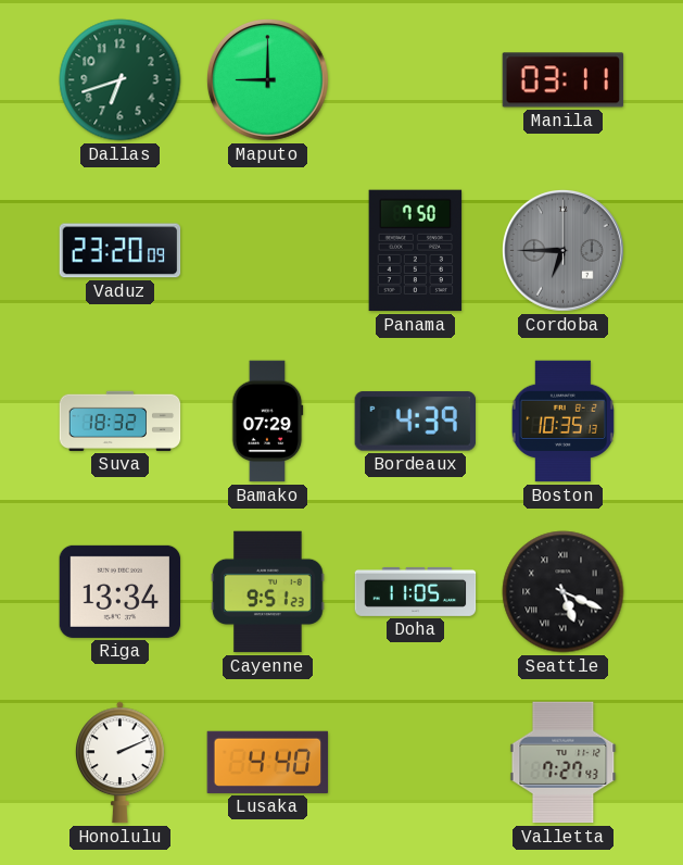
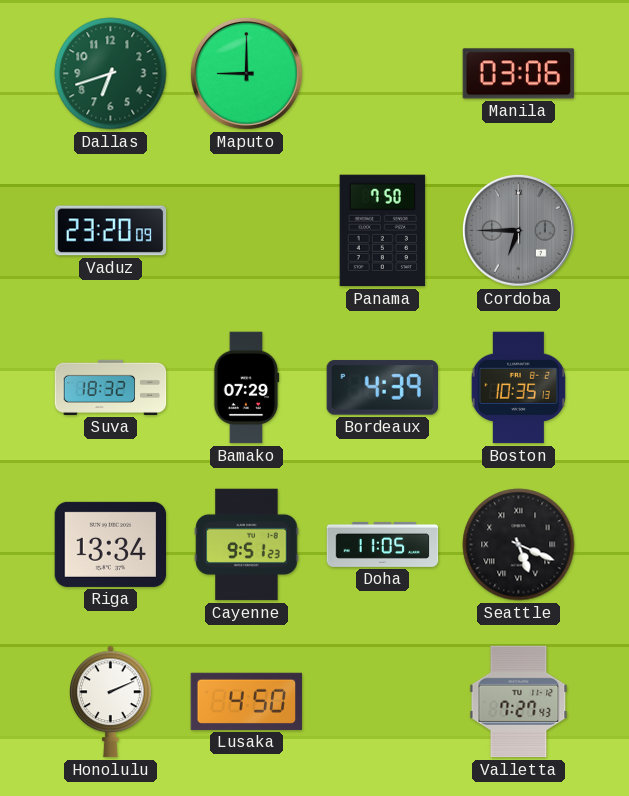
Manila: 03:11 -> 03:06 (519, 74)
Lusaka: 4:40 -> 4:50 (247, 701)
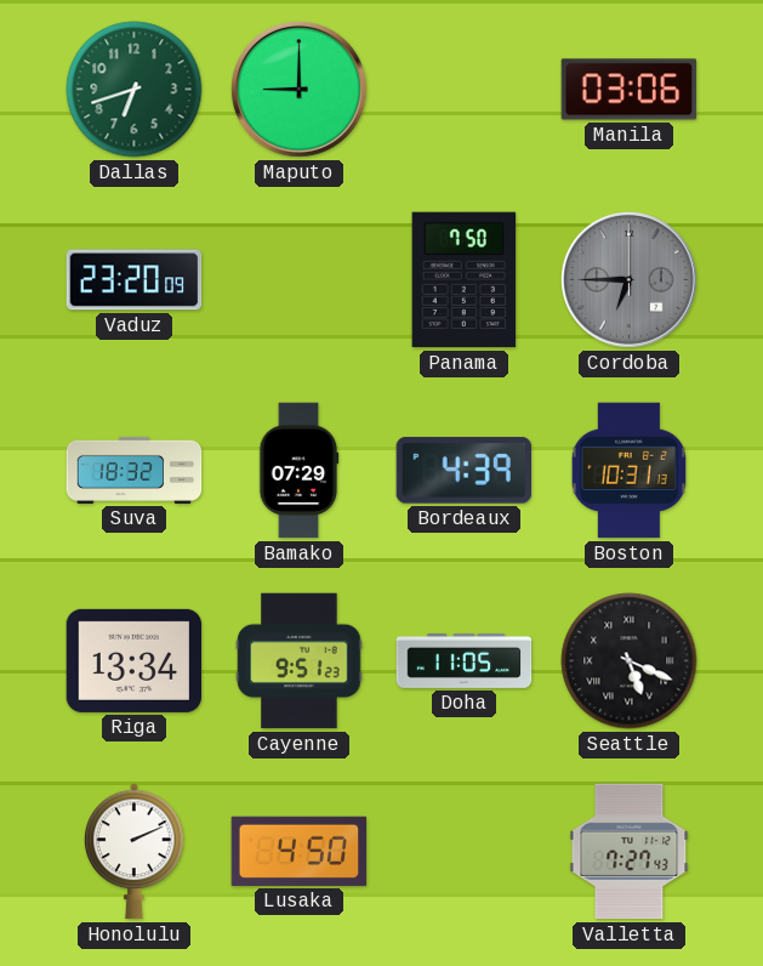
Boston: 10:35 -> 10:31 (628, 471)
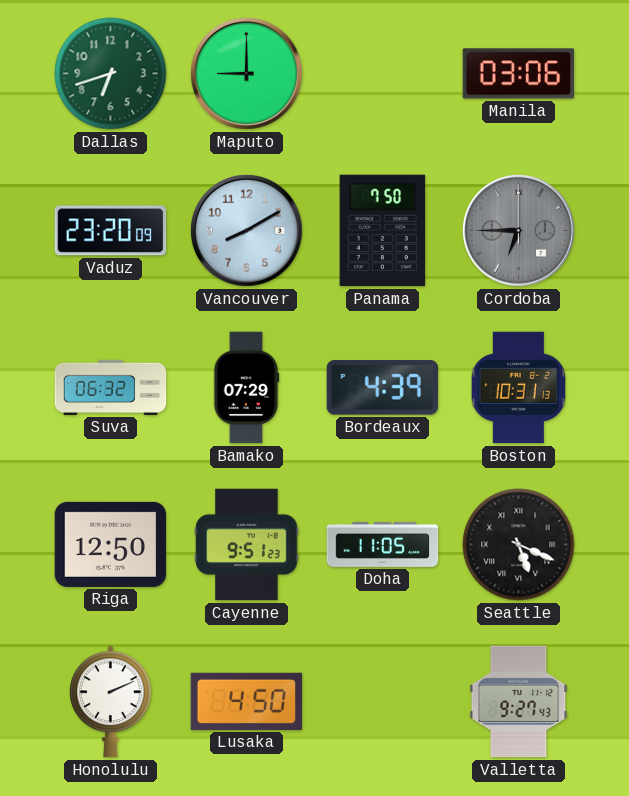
Vancouver: none -> 8:10 (247, 231)
Suva: 18:32 -> 06:32 (111, 387)
Riga: 13:34 -> 12:50 (111, 544)
Valletta: 7:27 -> 9:27 (519, 702)
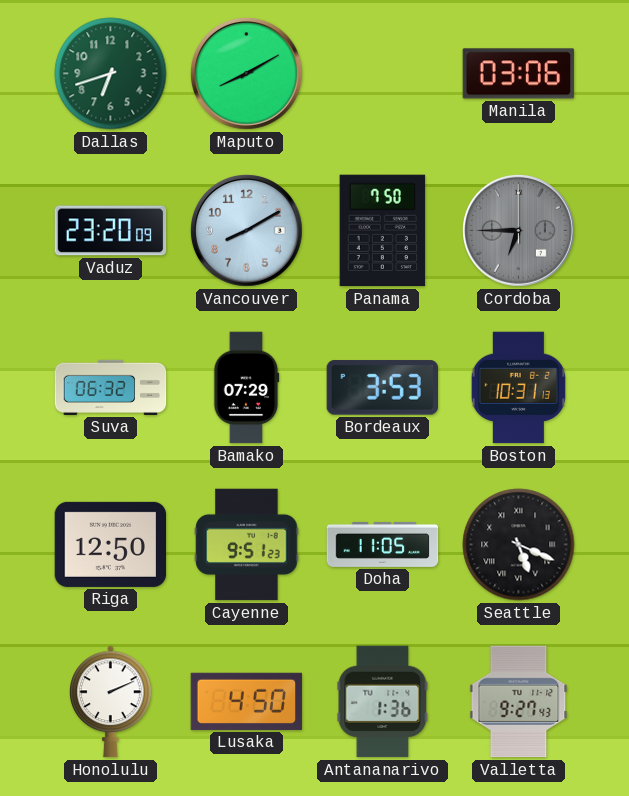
Maputo: 9:00 -> 8:10 (247, 74)
Bordeaux: 4:39 -> 3:53 (382, 388)
Antananarivo: none -> 1:36 (383, 702)
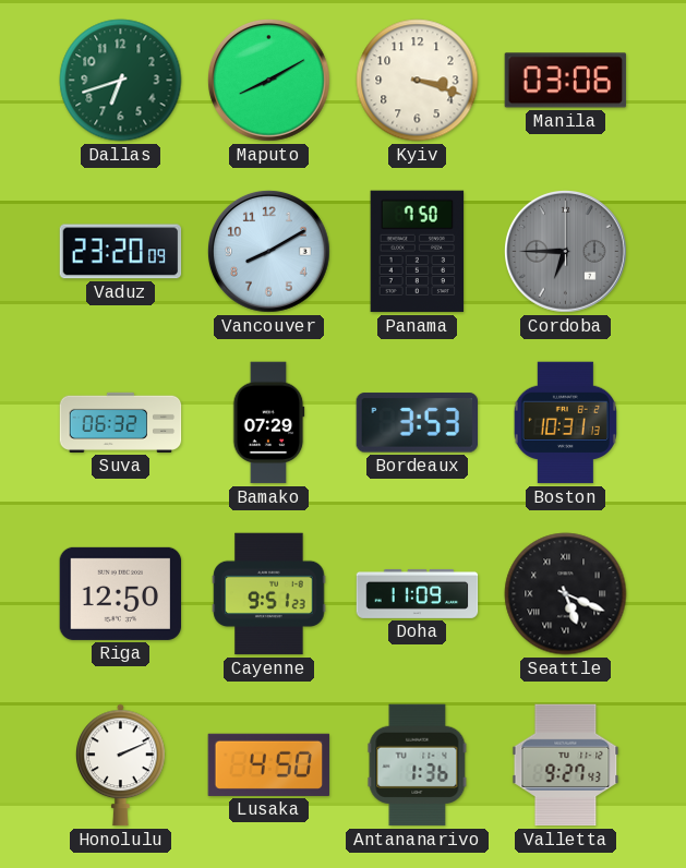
Kyiv: none -> 3:18 (418, 81)
Doha: 11:05 -> 11:09 (418, 593)
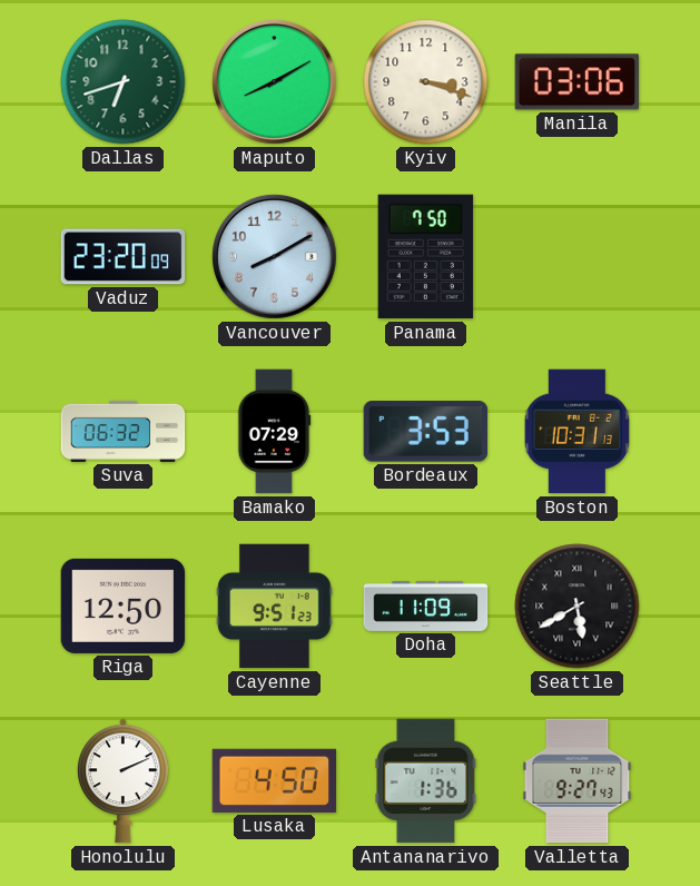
Cordoba: 6:45 -> none (566, 252)
Seattle: 5:19 -> 5:40 (578, 607)
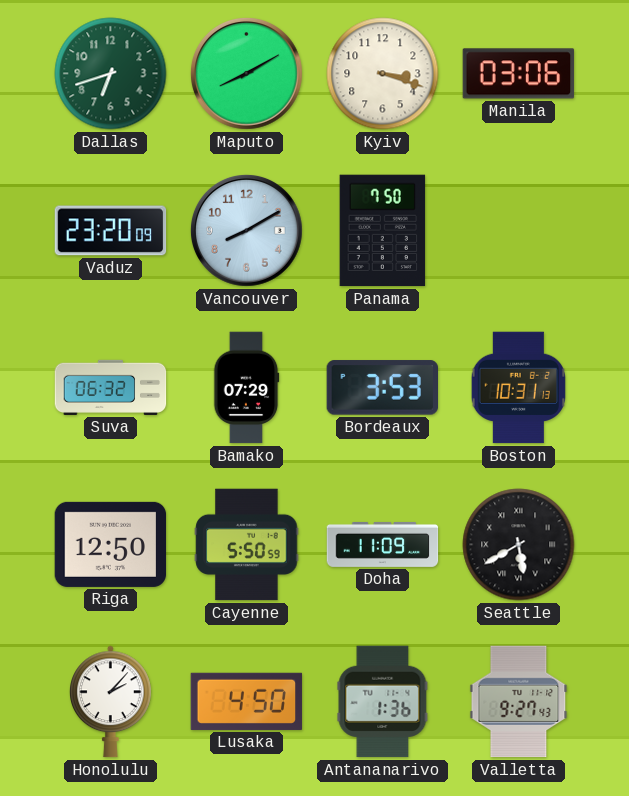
Cayenne: 9:51 -> 5:50 (247, 545)
Honolulu: 2:11 -> 2:07 (111, 702)
